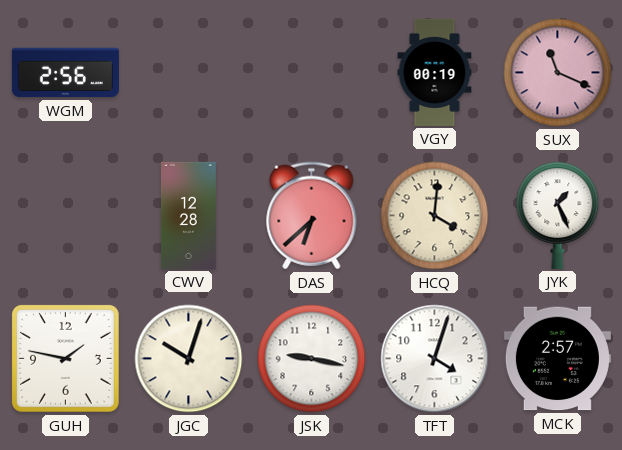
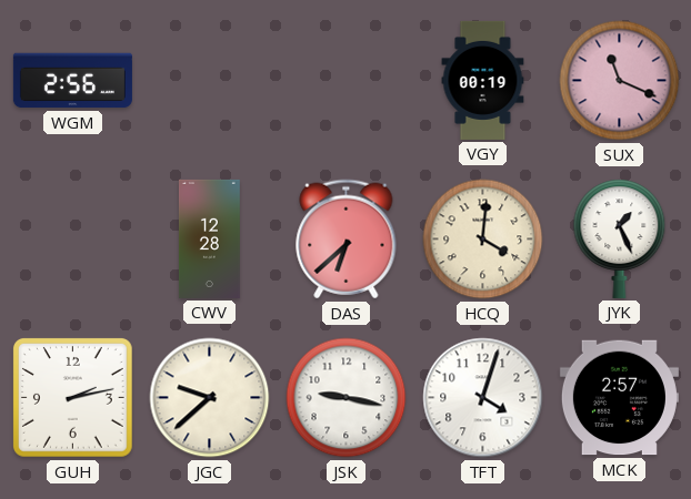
GUH: 1:47 -> 2:13 (72, 397)
JGC: 10:03 -> 9:38 (210, 398)
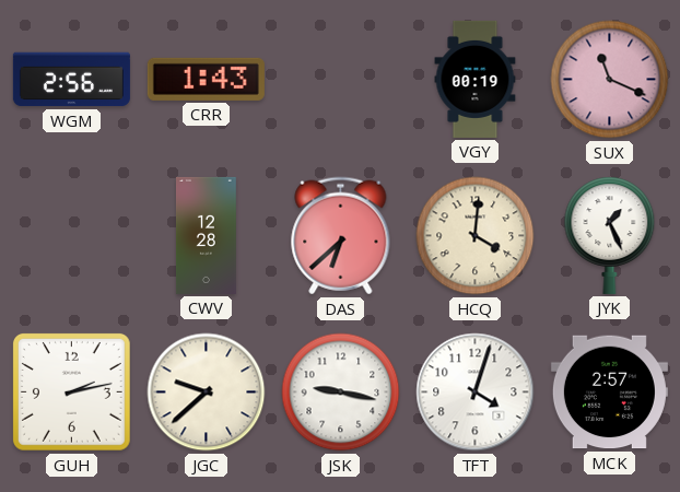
CRR: none -> 1:43 (206, 79)
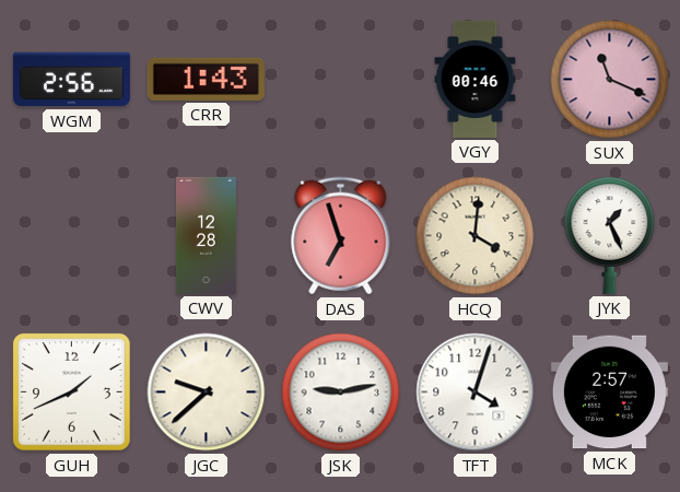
VGY: 00:19 -> 00:46 (476, 79)
DAS: 6:38 -> 6:57 (341, 236)
GUH: 2:13 -> 1:41 (71, 391)
JSK: 9:17 -> 9:13 (341, 393)
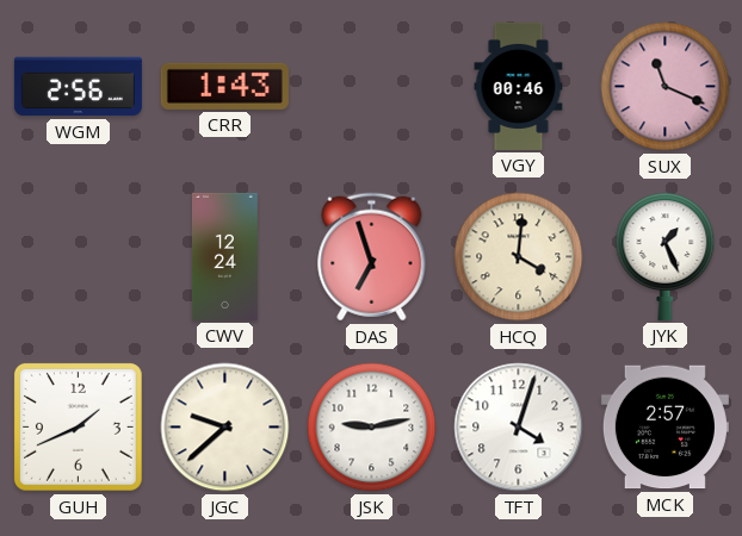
CWV: 12:28 -> 12:24 (224, 256)
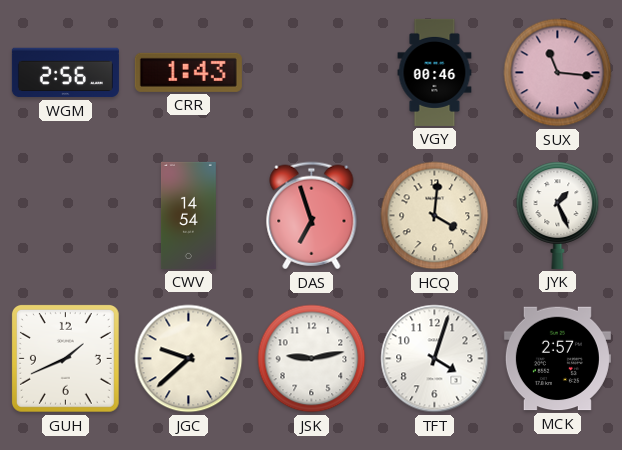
SUX: 11:19 -> 11:16 (558, 73)
CWV: 12:24 -> 14:54 (188, 215)
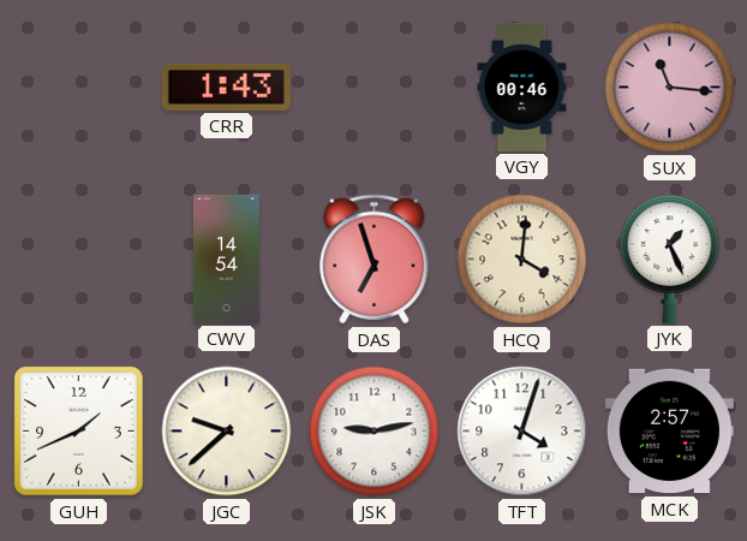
WGM: 2:56 -> none (65, 73)
